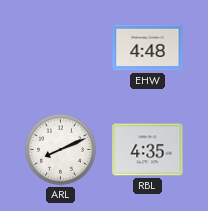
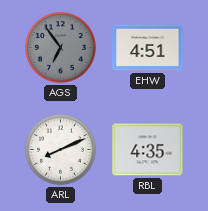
AGS: none -> 6:54 (61, 48)
EHW: 4:48 -> 4:51 (148, 48)
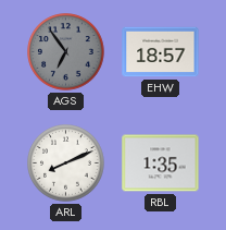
EHW: 4:51 -> 18:57 (161, 52)
RBL: 4:35 -> 1:35 (161, 164)
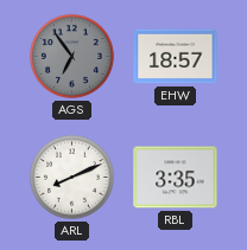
RBL: 1:35 -> 3:35 (176, 178)
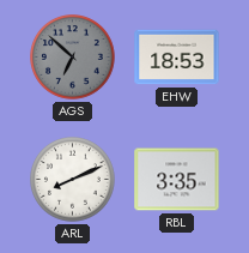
AGS: 6:54 -> 6:52 (73, 58)
EHW: 18:57 -> 18:53 (177, 58)
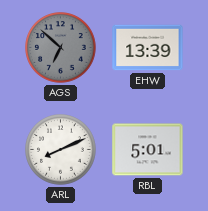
EHW: 18:53 -> 13:39 (148, 48)
RBL: 3:35 -> 5:01 (148, 150)
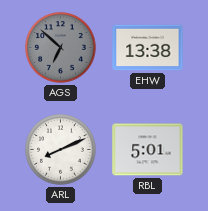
EHW: 13:39 -> 13:38 (148, 48)
